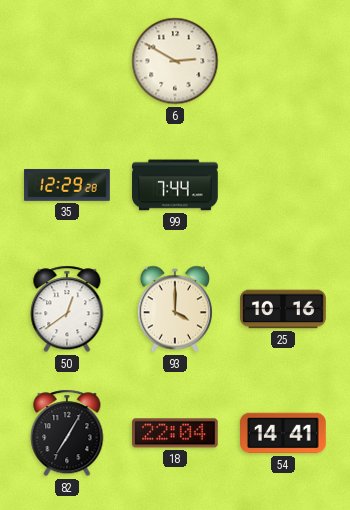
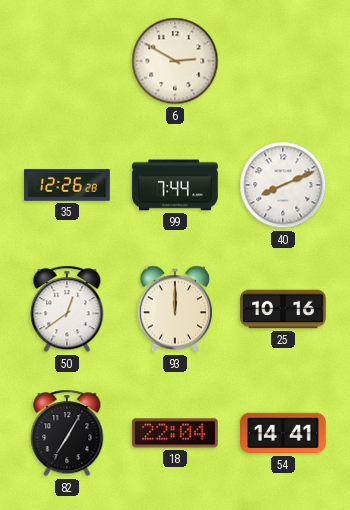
35: 12:29 -> 12:26 (67, 185)
40: none -> 8:11 (283, 185)
93: 4:00 -> 12:00 (174, 309)
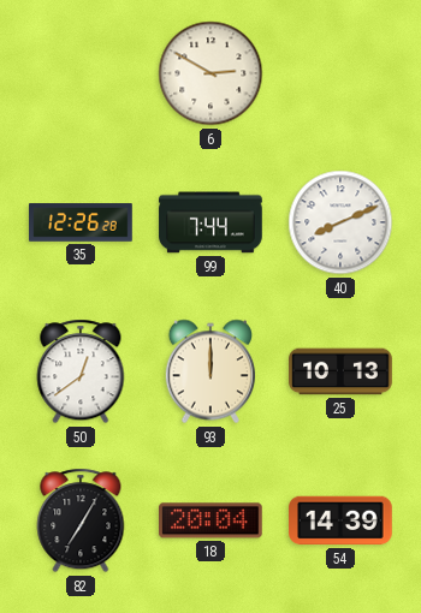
25: 10:16 -> 10:13 (340, 371)
18: 22:04 -> 20:04 (212, 520)
54: 14:41 -> 14:39 (342, 520)
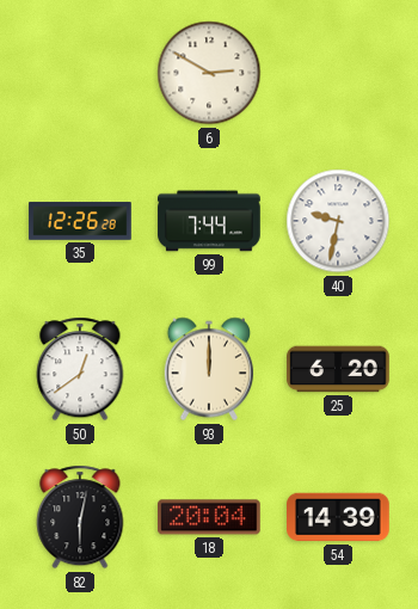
40: 8:11 -> 9:32 (338, 221)
25: 10:13 -> 6:20 (338, 369)
82: 7:05 -> 6:02 (80, 517)
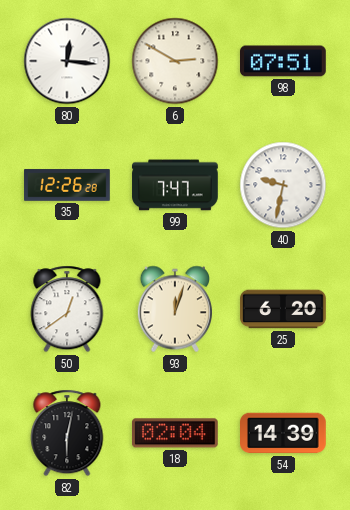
80: none -> 12:16 (67, 61)
98: none -> 07:51 (284, 61)
99: 7:44 -> 7:47 (175, 185)
93: 12:00 -> 12:03 (174, 309)
18: 20:04 -> 02:04 (176, 433)
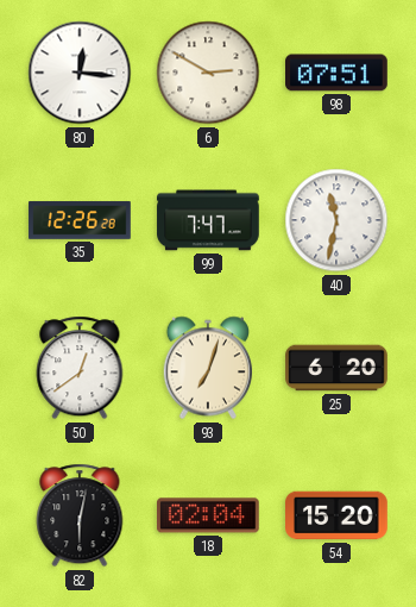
40: 9:32 -> 11:32 (336, 220)
93: 12:03 -> 7:03 (207, 368)
54: 14:39 -> 15:20 (338, 515)
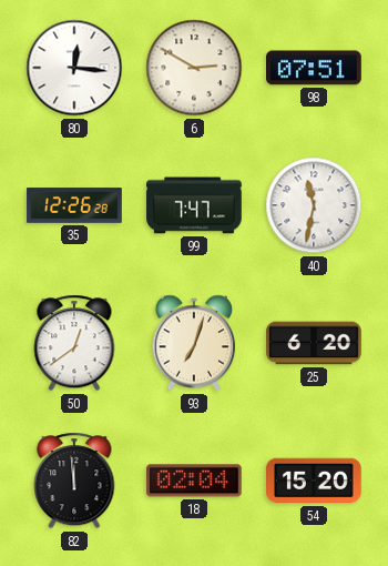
82: 6:02 -> 11:59 (74, 481)
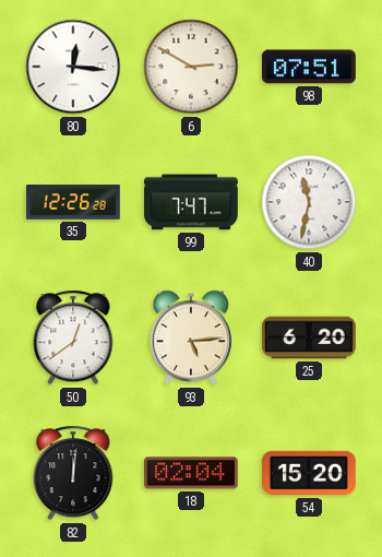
93: 7:03 -> 5:14 (190, 337)
82: 11:59 -> 12:01 (73, 473)
